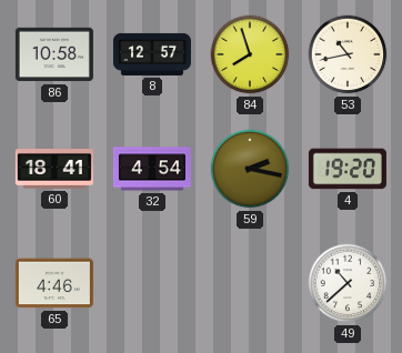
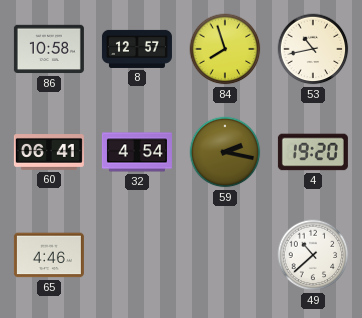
60: 18:41 -> 06:41 (49, 153)
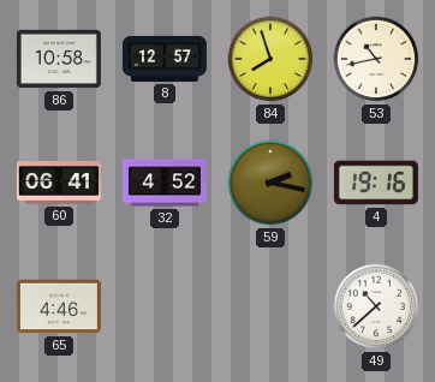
32: 4:54 -> 4:52 (165, 183)
4: 19:20 -> 19:16 (376, 183)
